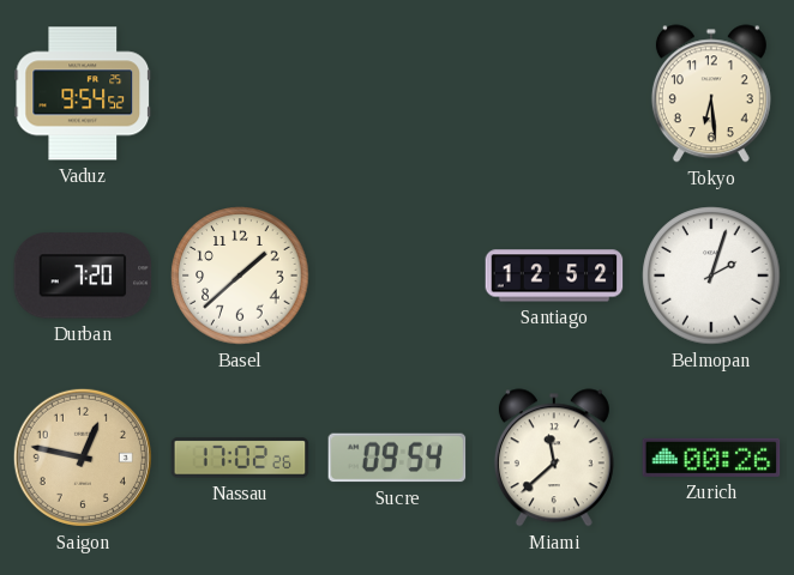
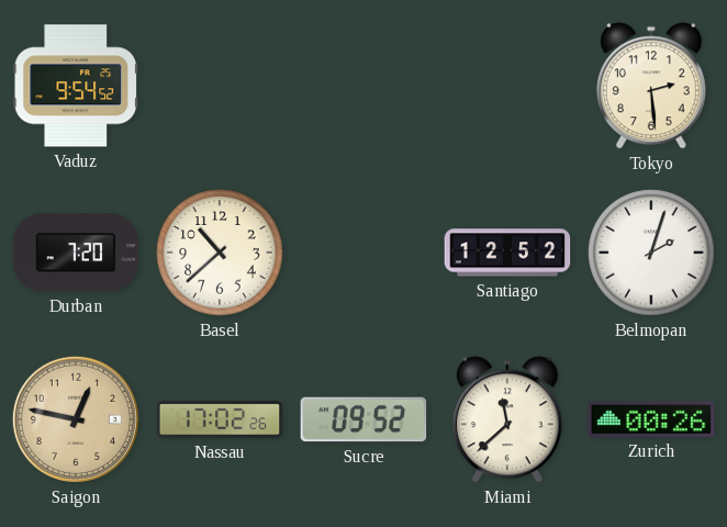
Tokyo: 6:29 -> 2:29 (651, 86)
Basel: 1:38 -> 10:38 (220, 253)
Sucre: 09:54 -> 09:52 (363, 419)
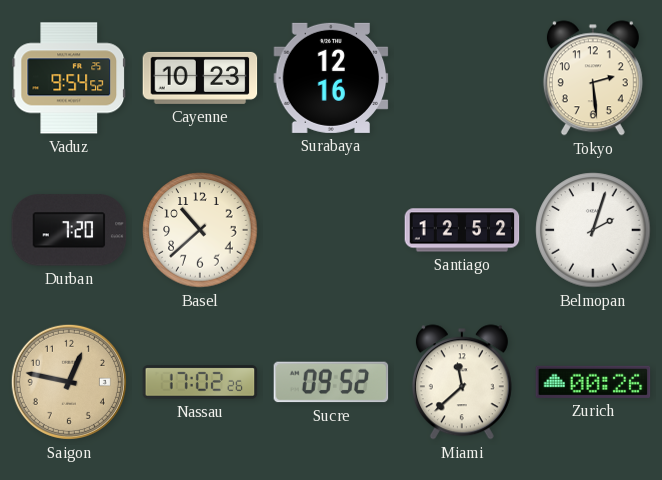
Cayenne: none -> 10:23 (200, 78)
Surabaya: none -> 12:16 (331, 78)
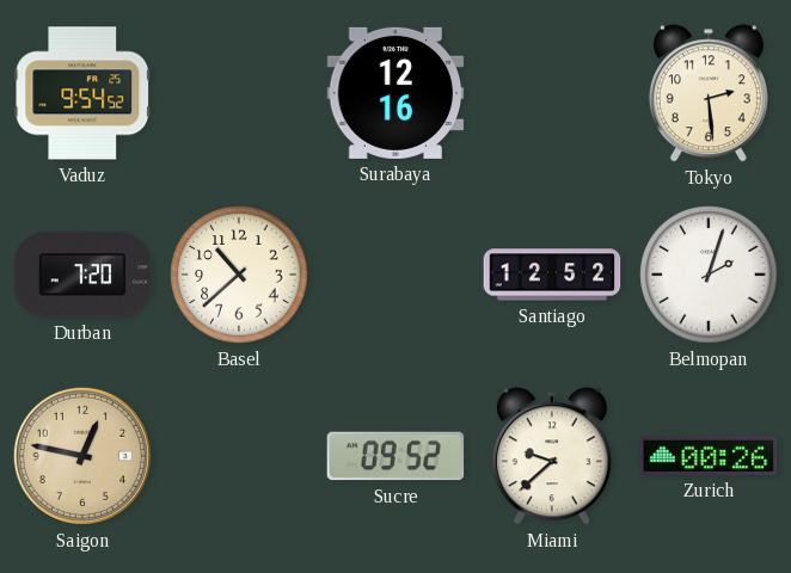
Cayenne: 10:23 -> none (200, 78)
Nassau: 17:02 -> none (200, 382)
Miami: 11:38 -> 9:38 (552, 456)
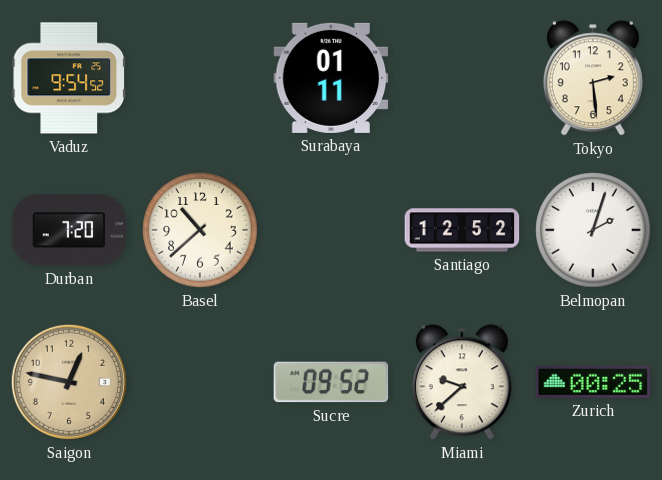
Surabaya: 12:16 -> 01:11 (331, 78)
Zurich: 00:26 -> 00:25 (593, 382)
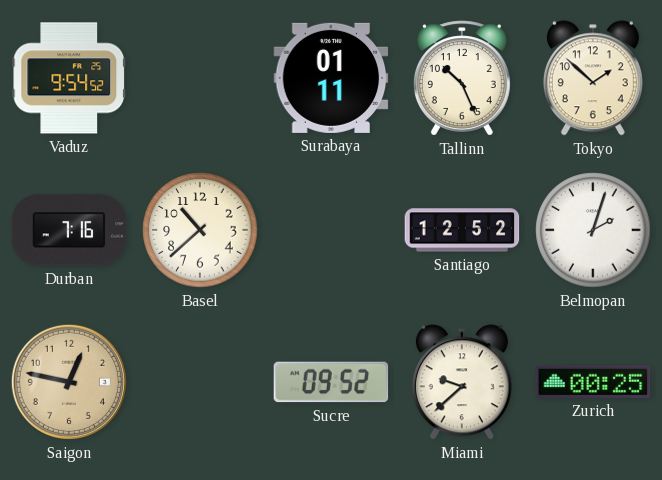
Tallinn: none -> 10:26 (462, 78)
Tokyo: 2:29 -> 1:52 (593, 78)
Durban: 7:20 -> 7:16 (69, 230)
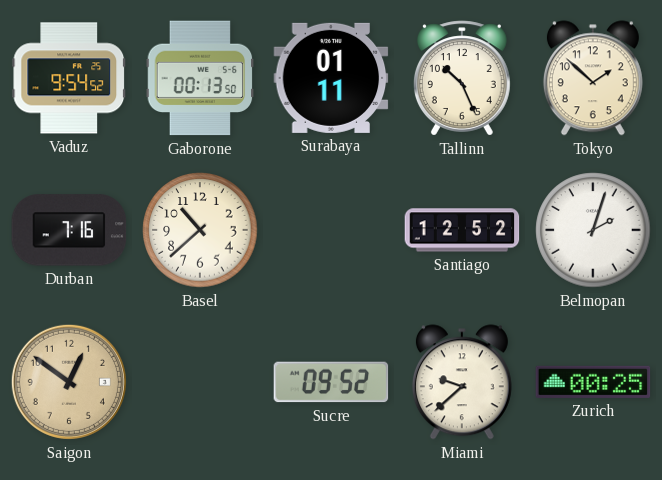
Gaborone: none -> 00:13 (200, 78)
Saigon: 12:47 -> 12:51 (69, 382)
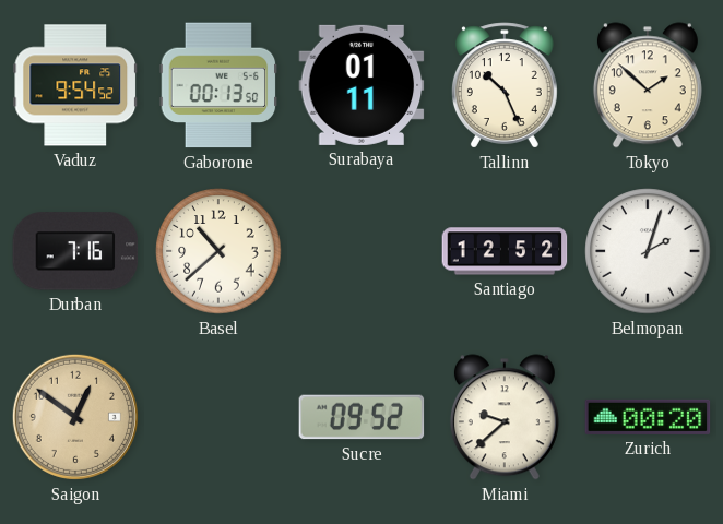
Zurich: 00:25 -> 00:20 (648, 417)
